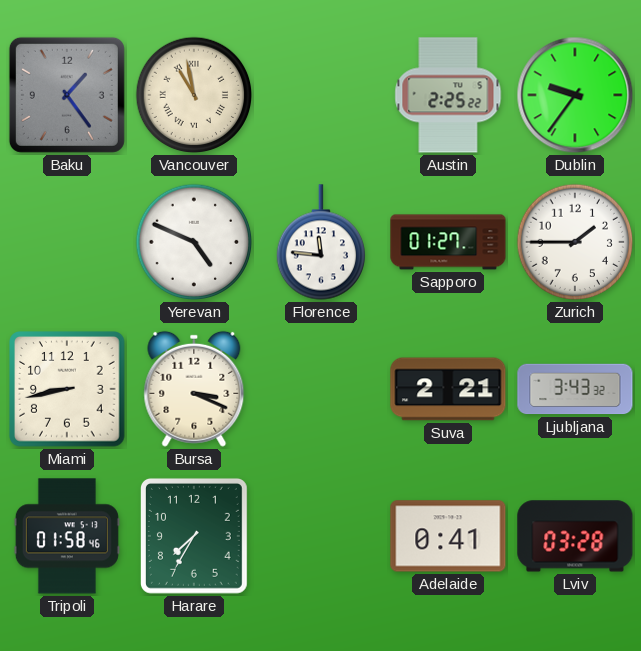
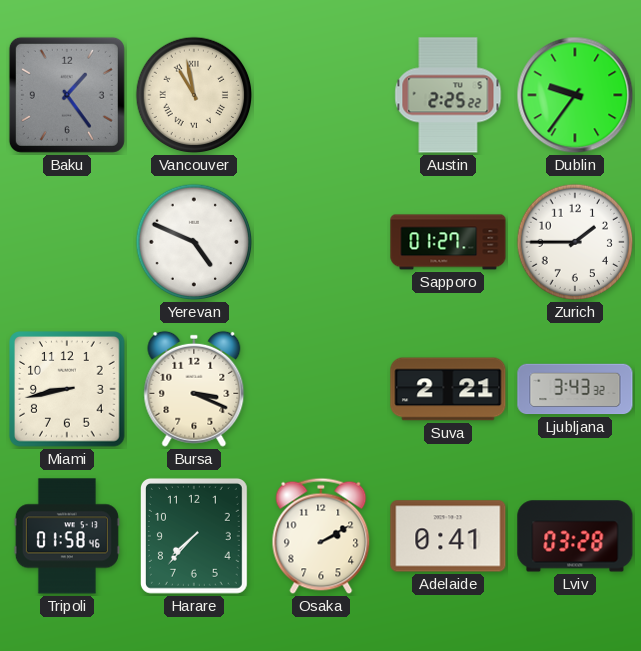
Florence: 11:46 -> none (320, 242)
Harare: 7:35 -> 7:37 (194, 536)
Osaka: none -> 2:10 (321, 536)
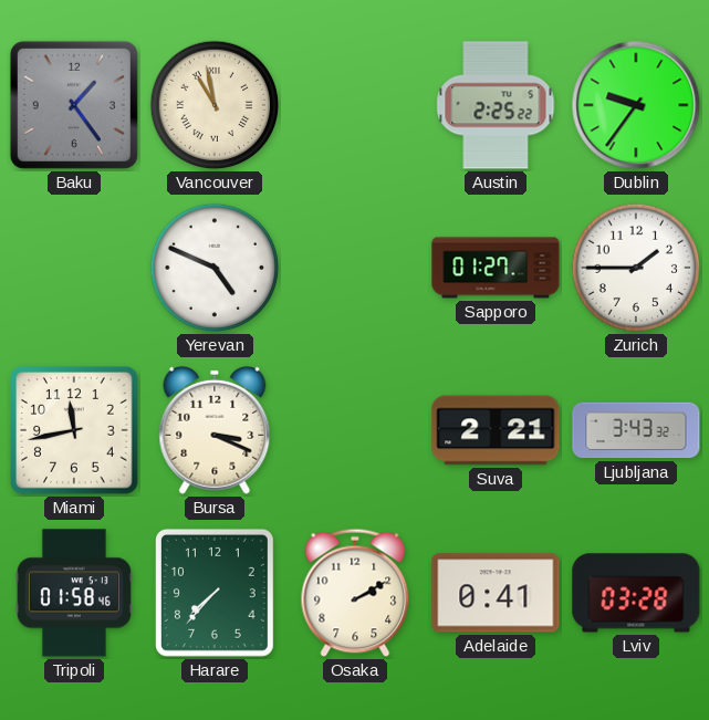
Miami: 8:43 -> 11:43 (74, 430)
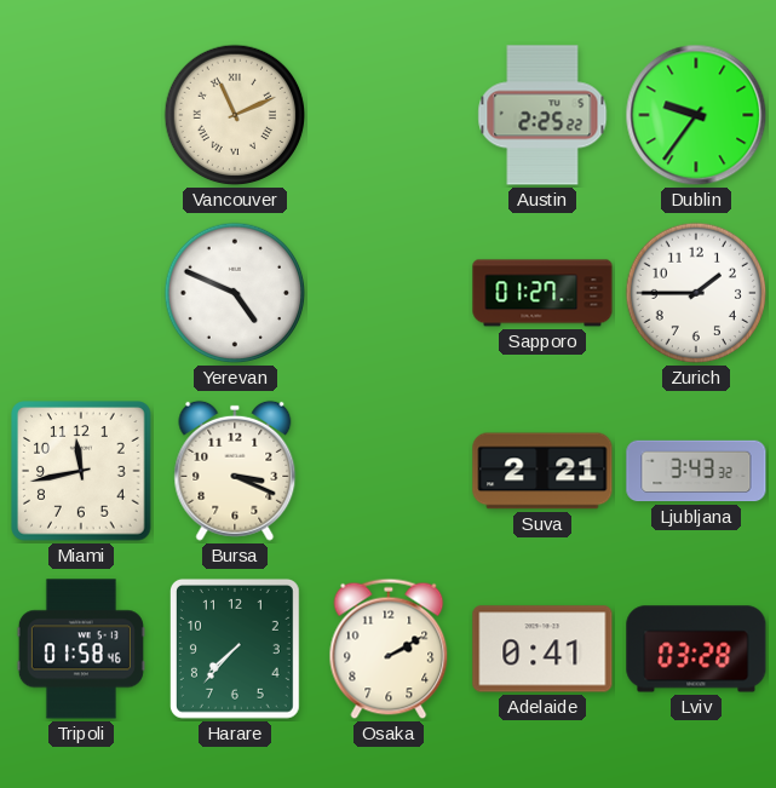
Baku: 1:24 -> none (74, 105)
Vancouver: 10:58 -> 11:11 (235, 115)
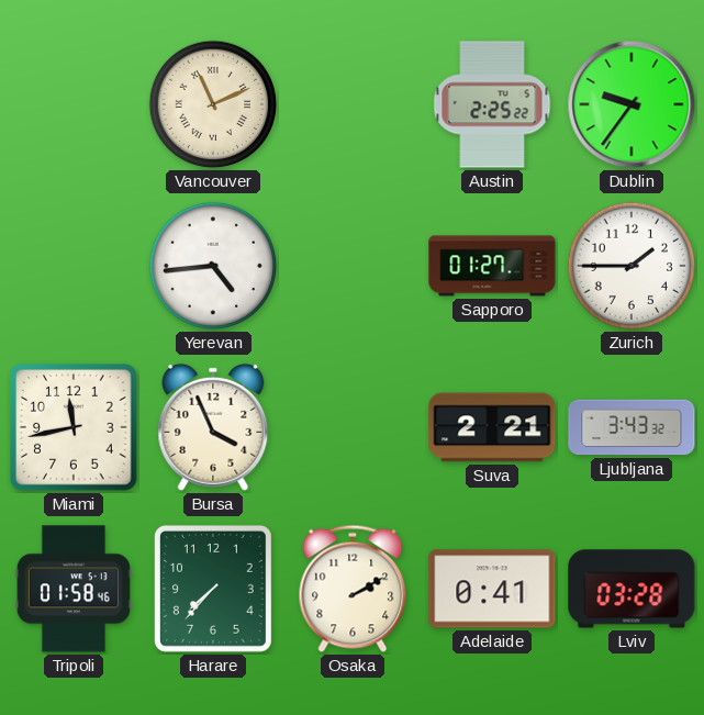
Yerevan: 4:49 -> 4:44 (213, 266)
Bursa: 3:19 -> 3:56 (213, 427)
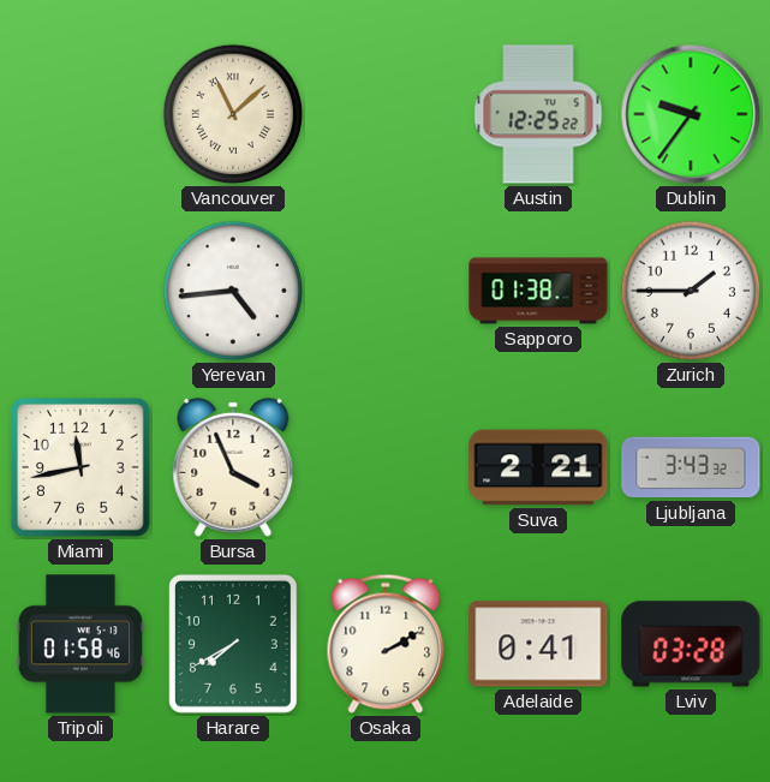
Vancouver: 11:11 -> 11:08 (233, 114)
Austin: 2:25 -> 12:25 (538, 114)
Sapporo: 01:27 -> 01:38 (538, 291)
Harare: 7:37 -> 7:40 (233, 644)
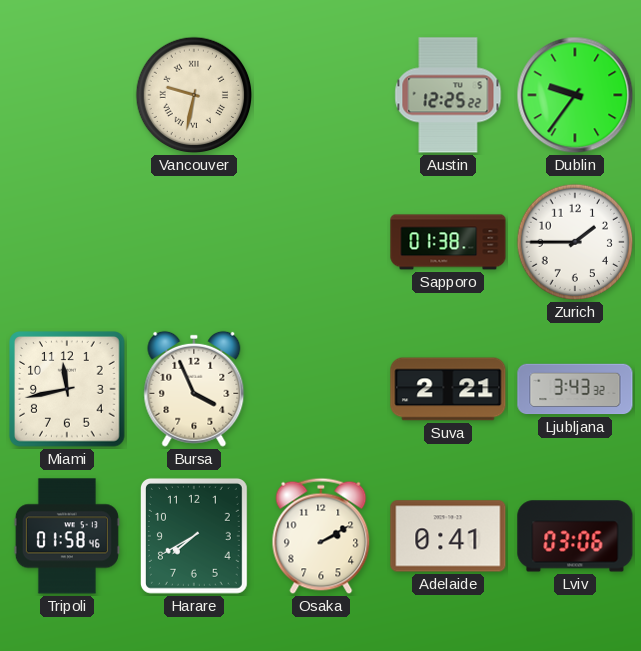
Vancouver: 11:08 -> 9:32 (194, 95)
Yerevan: 4:44 -> none (233, 291)
Lviv: 03:28 -> 03:06 (575, 536)
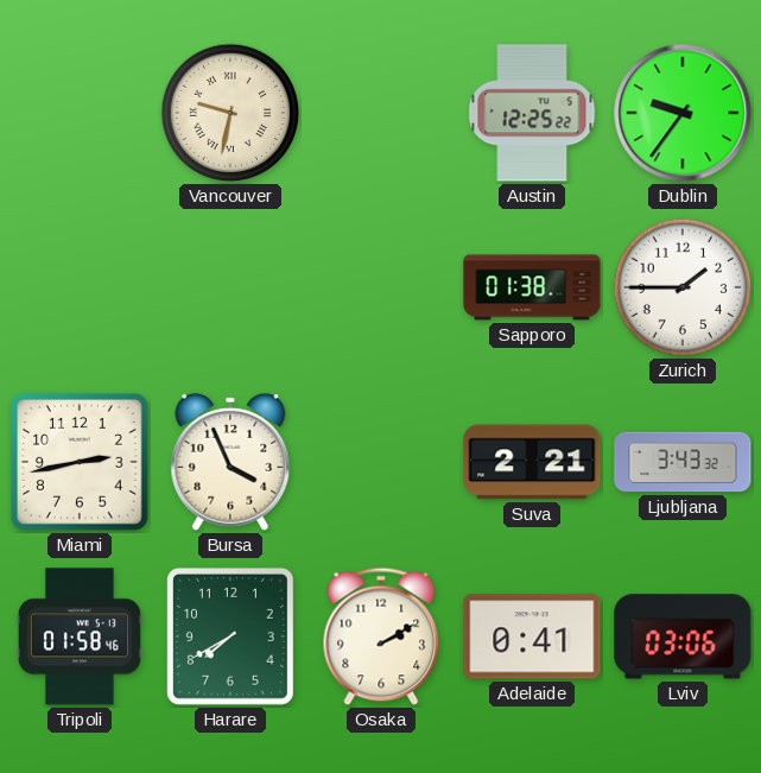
Miami: 11:43 -> 2:43 (80, 462)
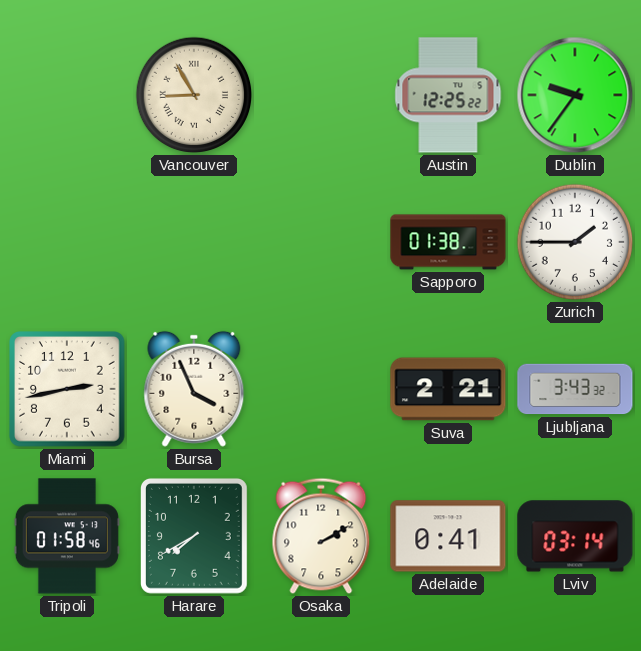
Vancouver: 9:32 -> 8:55 (194, 95)
Lviv: 03:06 -> 03:14 (575, 536)
